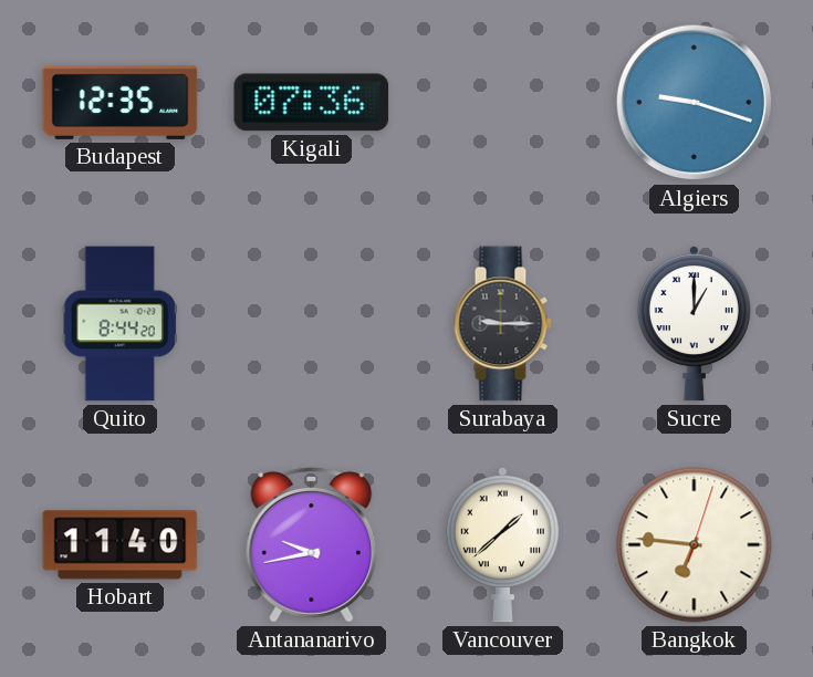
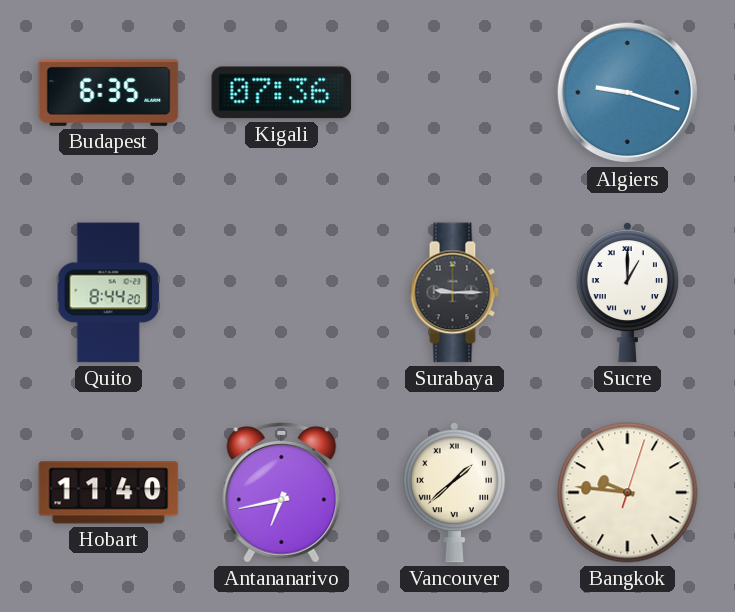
Budapest: 12:35 -> 6:35 (109, 92)
Antananarivo: 9:43 -> 6:43 (282, 492)
Bangkok: 6:46 -> 9:46 (628, 493)
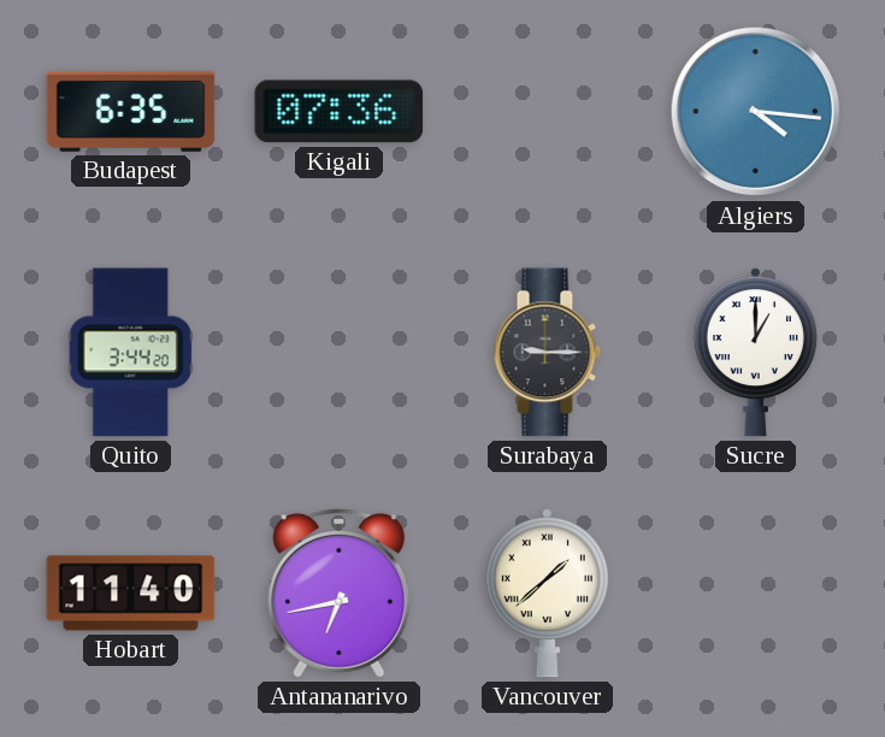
Algiers: 9:18 -> 4:16 (756, 112)
Quito: 8:44 -> 3:44 (130, 353)
Bangkok: 9:46 -> none (628, 493)
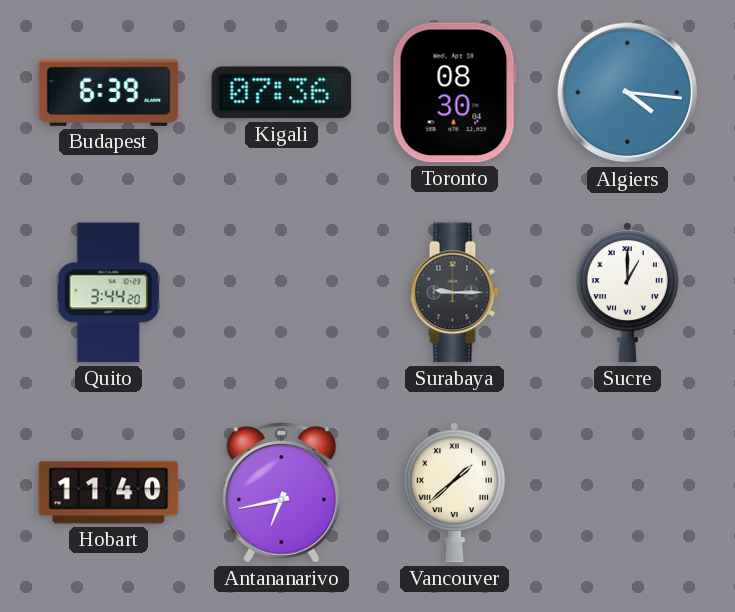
Budapest: 6:35 -> 6:39 (109, 92)
Toronto: none -> 08:30 (454, 93)
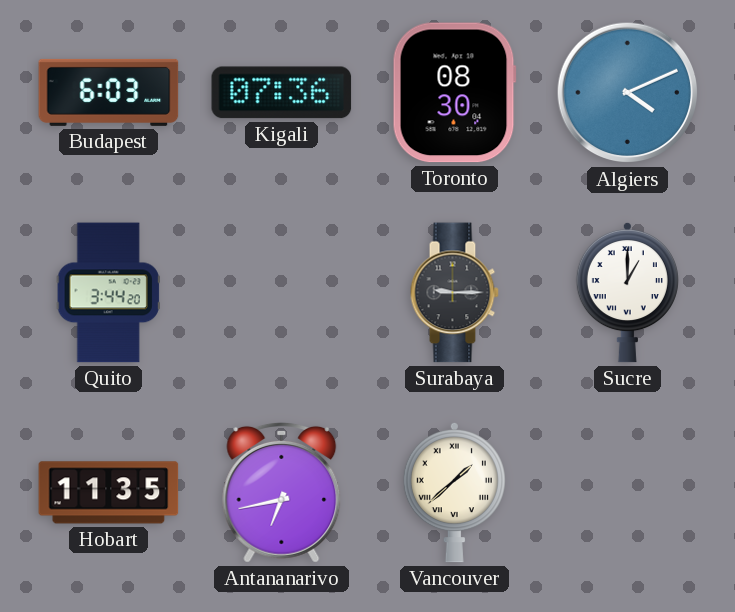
Budapest: 6:39 -> 6:03 (109, 92)
Algiers: 4:16 -> 4:11 (628, 93)
Hobart: 11:40 -> 11:35 (109, 493)
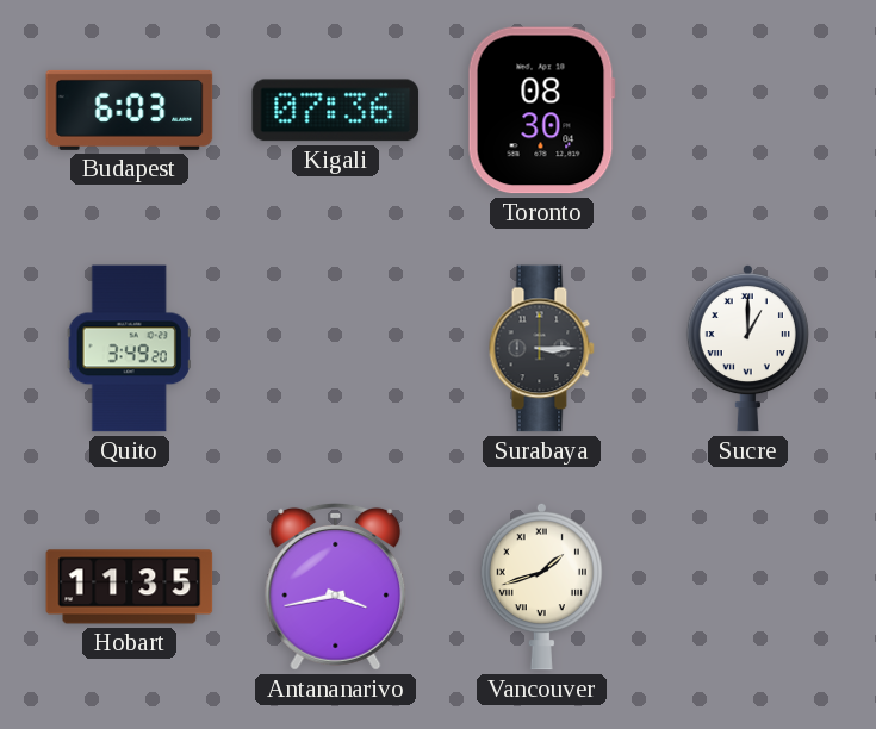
Algiers: 4:11 -> none (628, 93)
Quito: 3:44 -> 3:49 (129, 349)
Surabaya: 9:15 -> 3:15 (541, 349)
Antananarivo: 6:43 -> 3:43 (336, 586)
Vancouver: 1:38 -> 1:42 (541, 586)
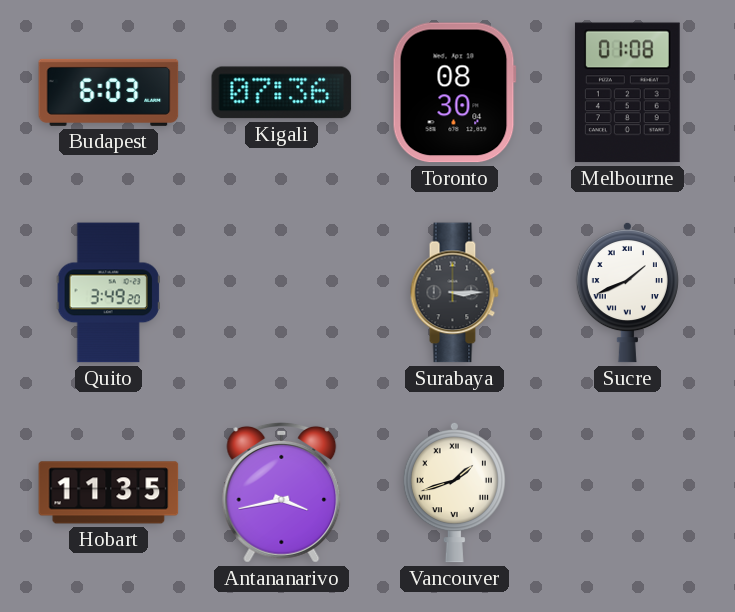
Melbourne: none -> 01:08 (627, 93)
Sucre: 1:00 -> 1:41 (627, 292)
